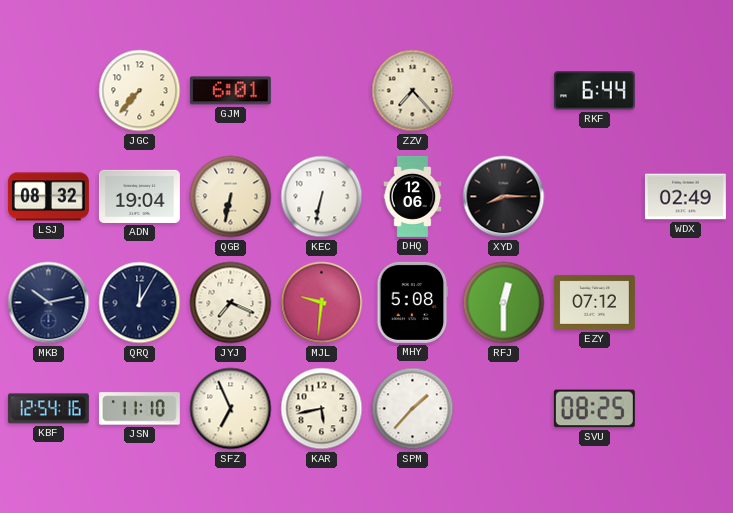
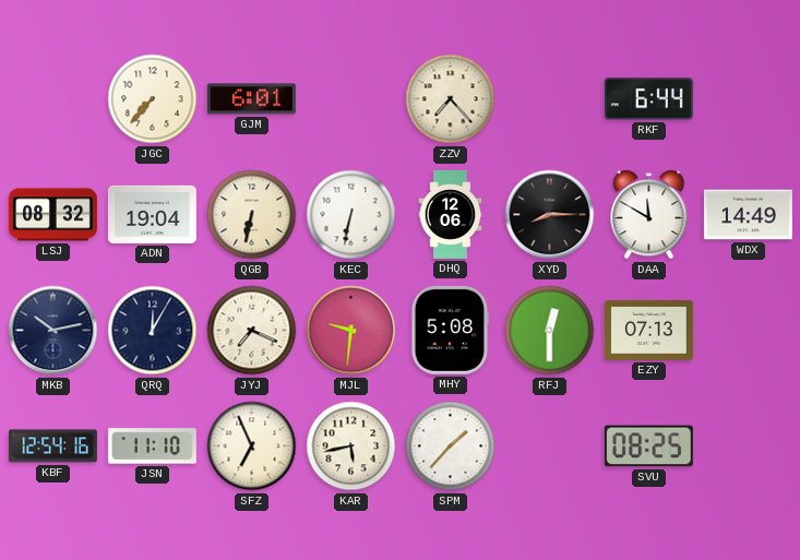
DAA: none -> 11:50 (649, 215)
WDX: 02:49 -> 14:49 (748, 215)
EZY: 07:12 -> 07:13 (648, 330)
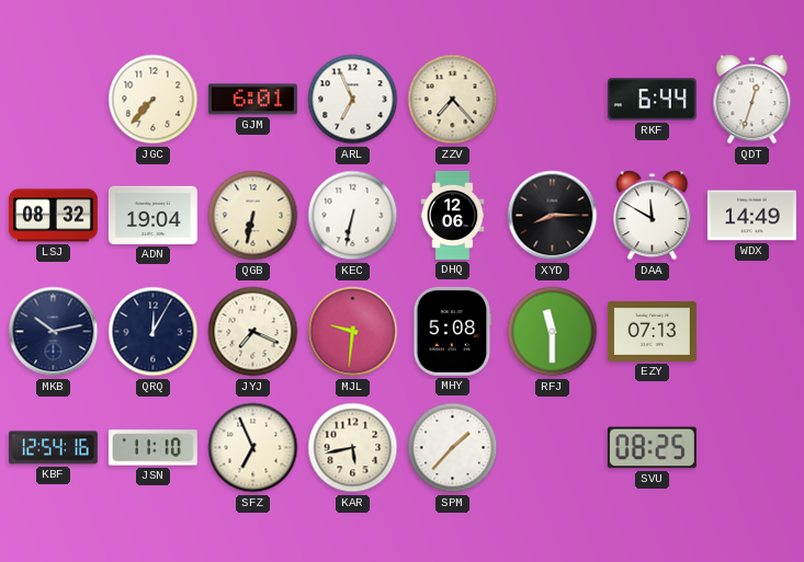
ARL: none -> 6:56 (353, 100)
QDT: none -> 12:33 (752, 100)
RFJ: 12:30 -> 11:30 (553, 332)
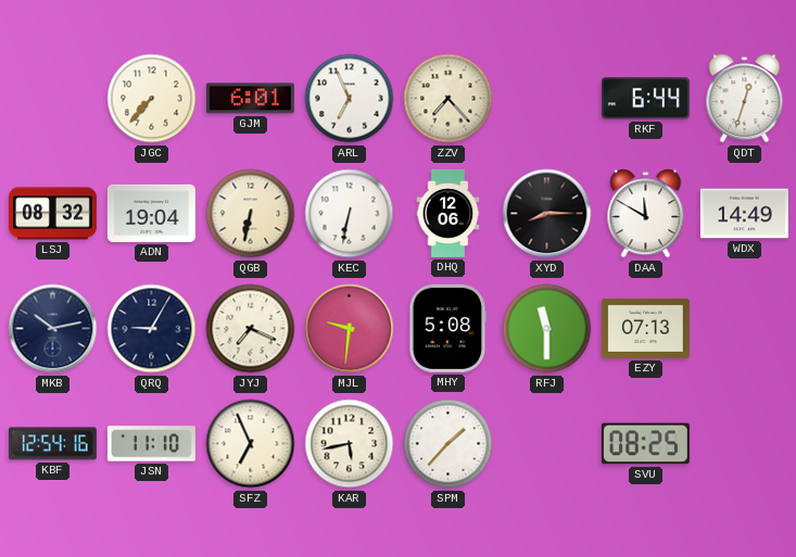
QRQ: 12:05 -> 9:05 (152, 329)
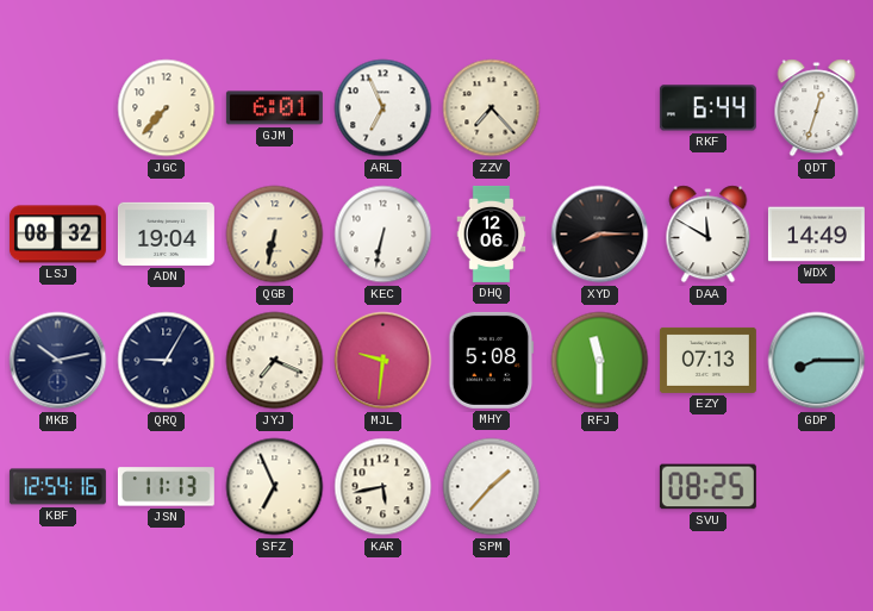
GDP: none -> 8:15 (817, 361)
JSN: 11:10 -> 11:13 (166, 487)
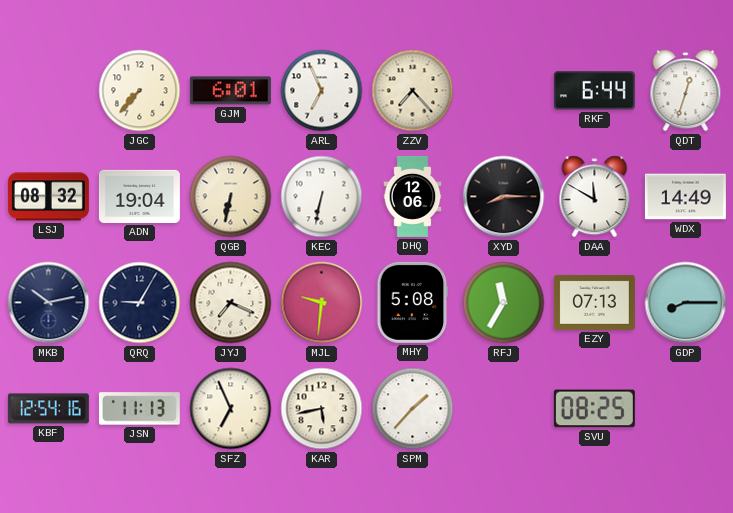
RFJ: 11:30 -> 11:35 (504, 303)
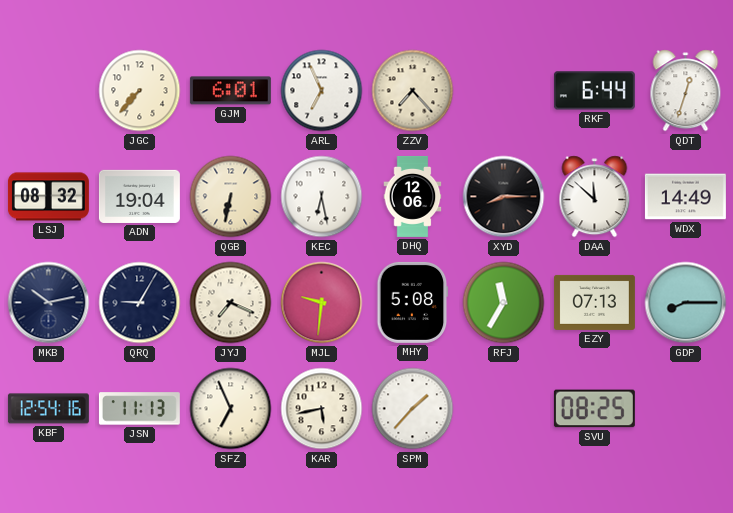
KEC: 6:32 -> 6:28 (322, 197)
DAA: 11:50 -> 11:52 (595, 197)
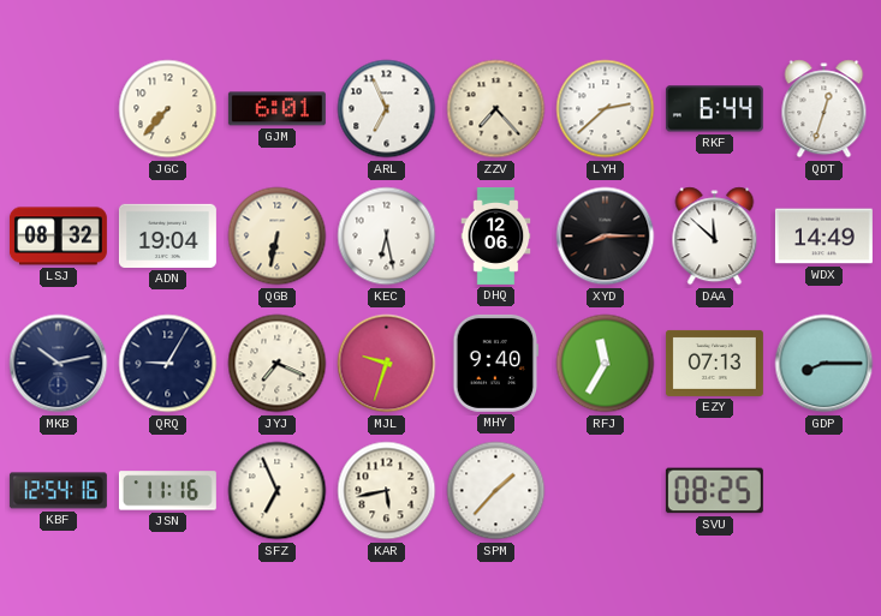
LYH: none -> 2:38 (606, 109)
MJL: 9:31 -> 9:33 (387, 364)
MHY: 5:08 -> 9:40 (496, 363)
JSN: 11:13 -> 11:16 (167, 491)
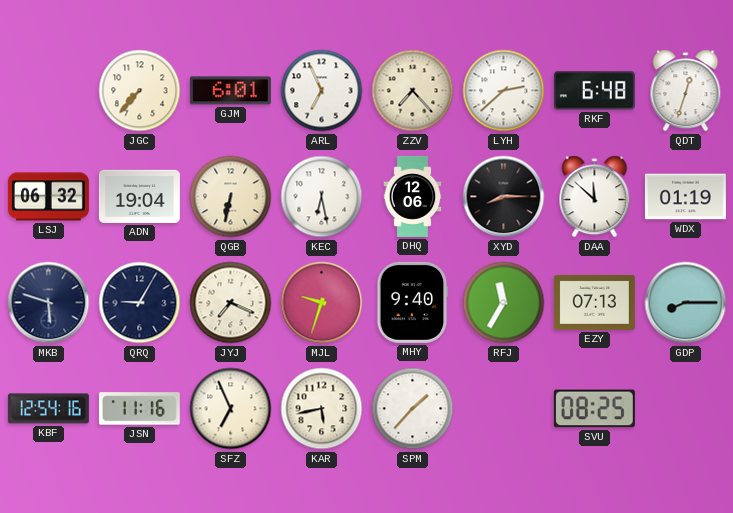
RKF: 6:44 -> 6:48 (594, 91)
LSJ: 08:32 -> 06:32 (48, 197)
WDX: 14:49 -> 01:19 (685, 197)
MKB: 10:13 -> 5:48 (49, 303)
